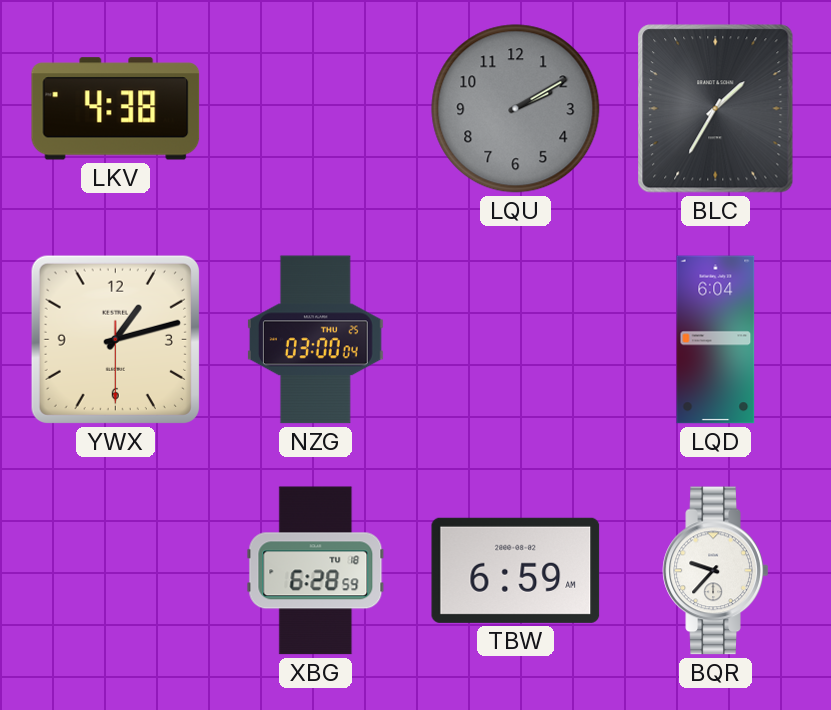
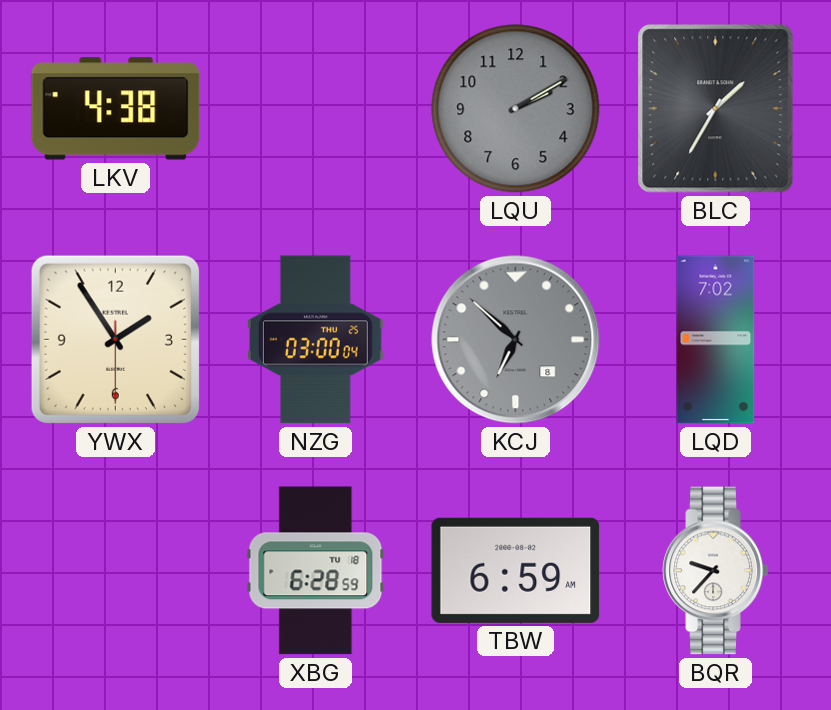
YWX: 1:12 -> 1:54 (115, 339)
KCJ: none -> 6:52 (516, 340)
LQD: 6:04 -> 7:02 (716, 340)
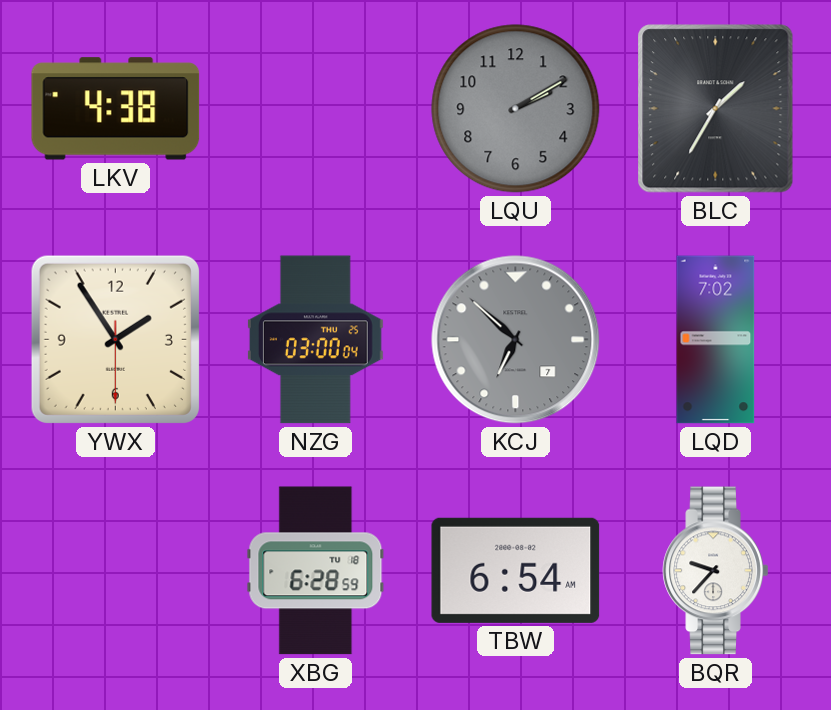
KCJ date: 8 -> 7 (516, 340)
TBW: 6:59 -> 6:54 (516, 570)
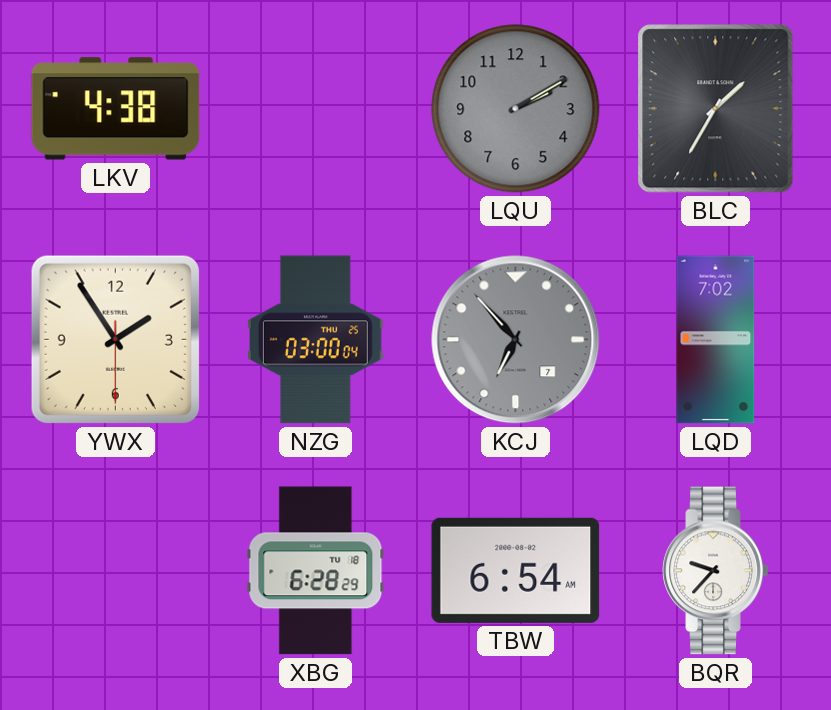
KCJ: 6:52 -> 6:53 (516, 340)
XBG: 6:28:59 -> 6:28:29 (316, 571)
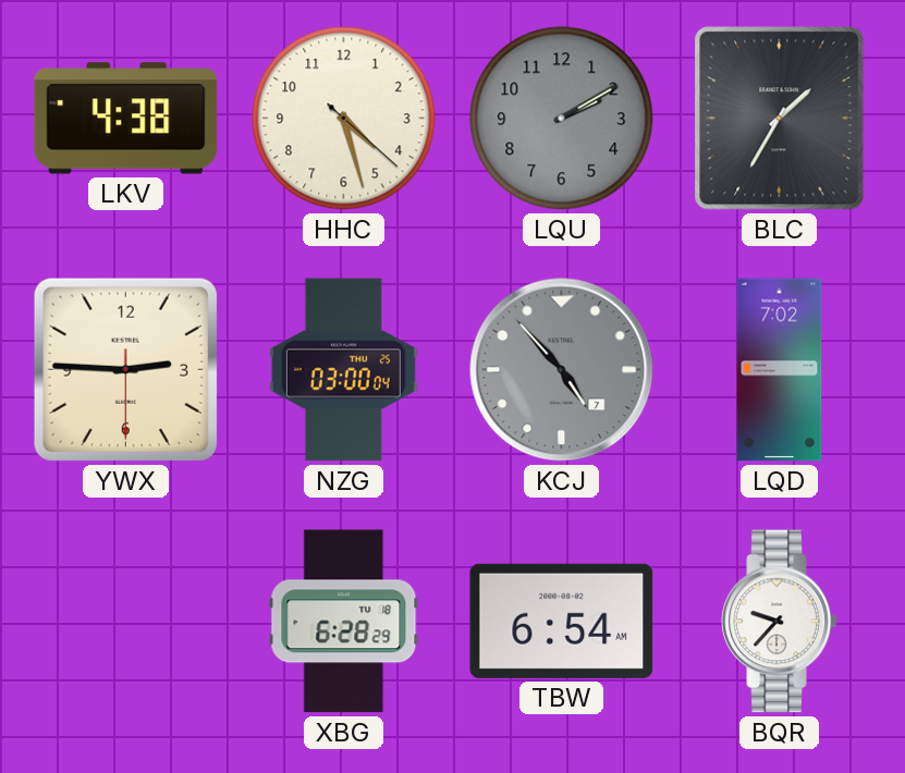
HHC: none -> 4:27 (344, 119)
YWX: 1:54 -> 2:45 (125, 369)
KCJ: 6:53 -> 4:53 (562, 370)
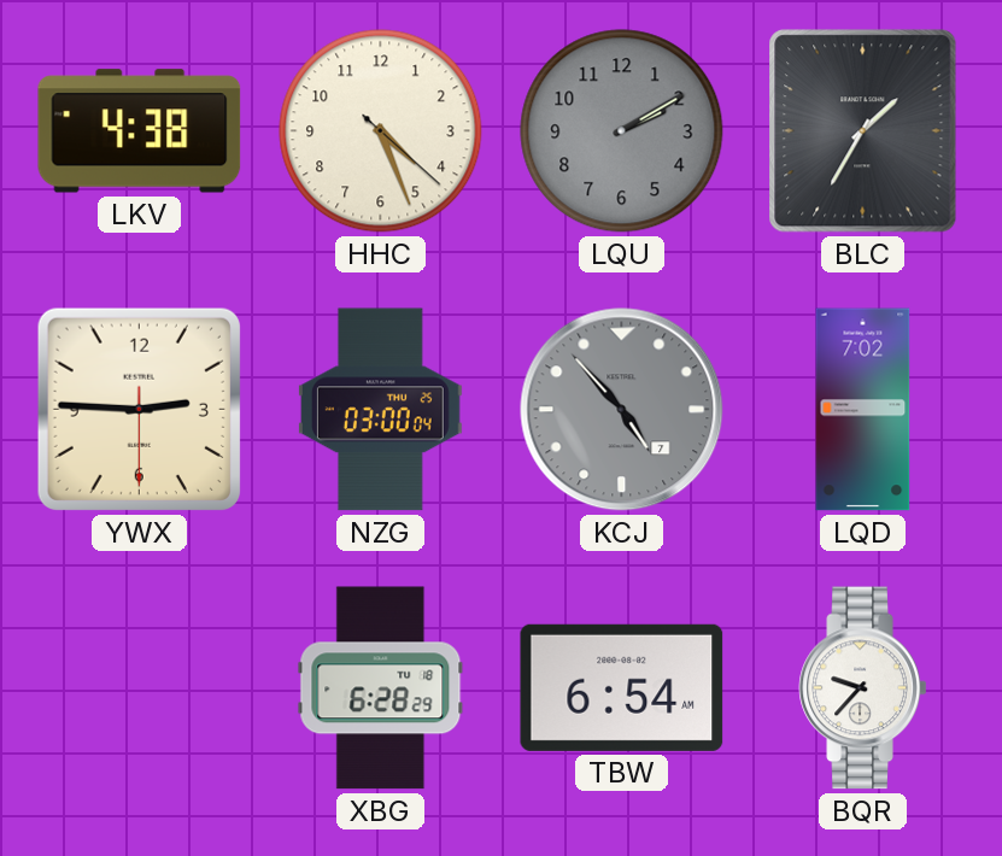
HHC: 4:27 -> 4:26 (381, 131)
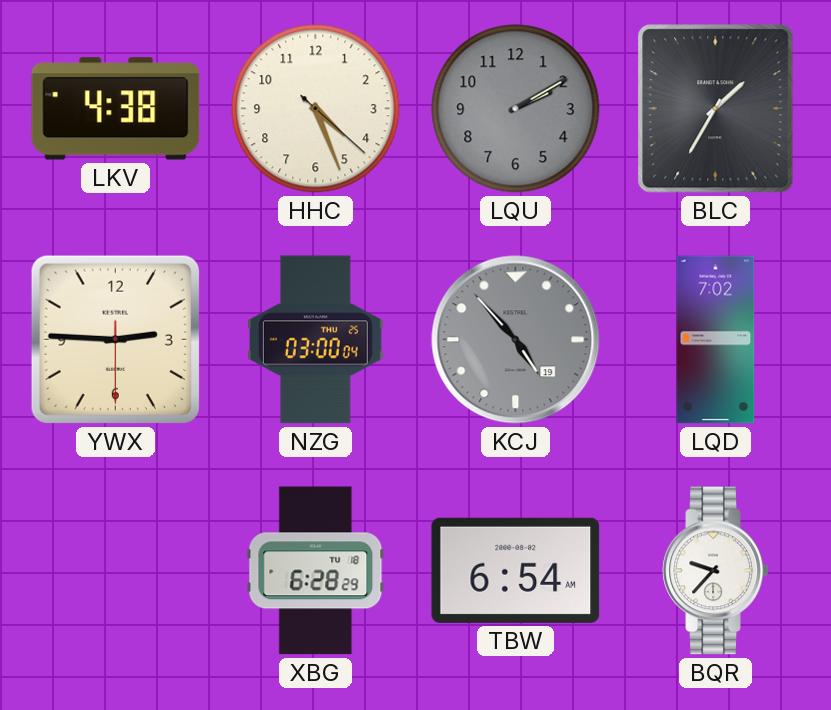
KCJ date: 7 -> 19 (516, 340)
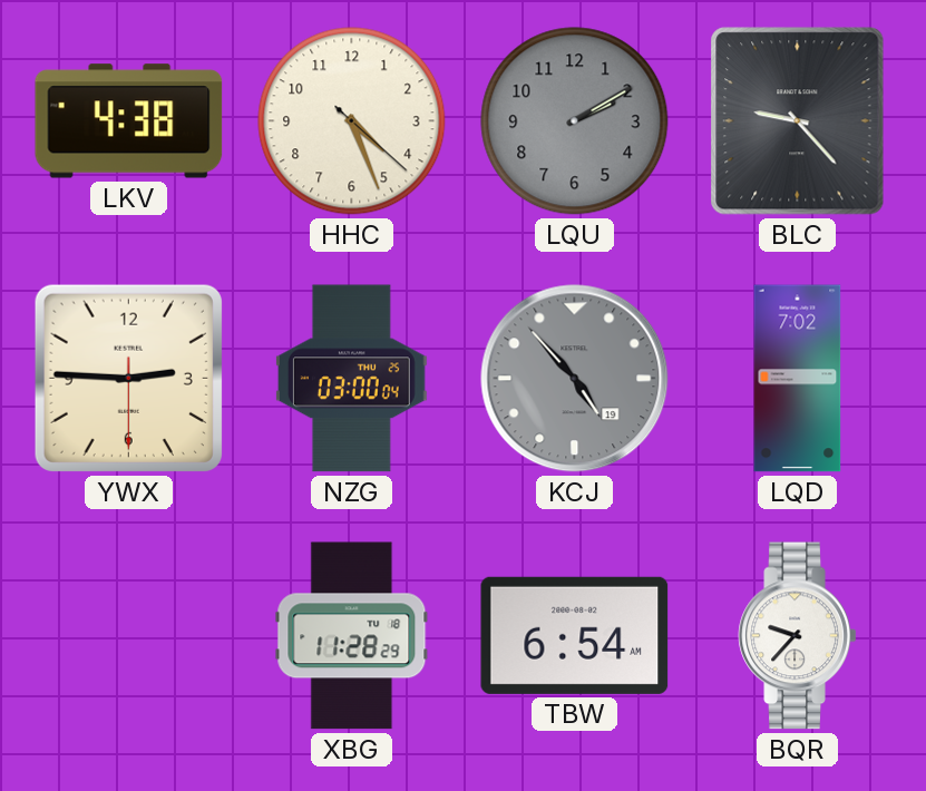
BLC: 1:35 -> 9:23 (798, 121)
XBG: 6:28 -> 11:28 (352, 636)
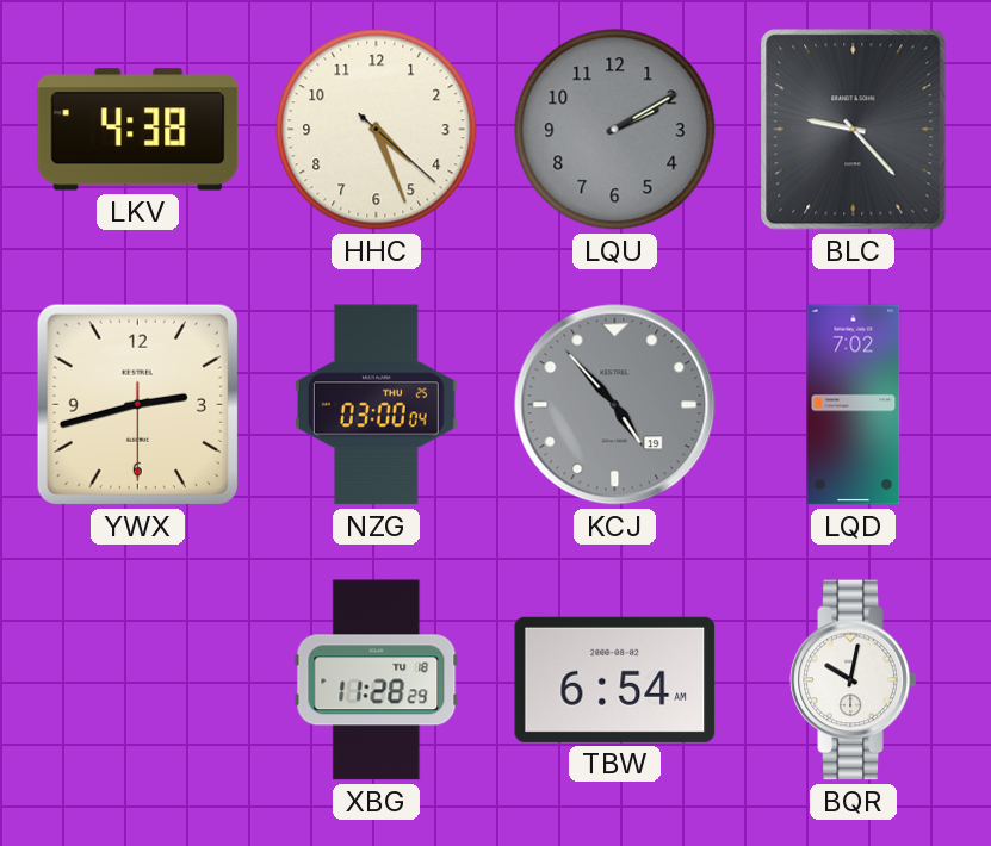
YWX: 2:45 -> 2:42 (137, 404)
BQR: 9:37 -> 10:02 (854, 680)
